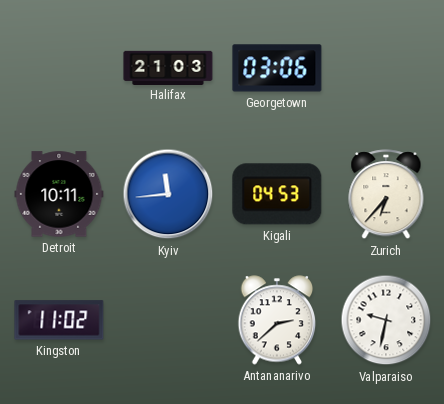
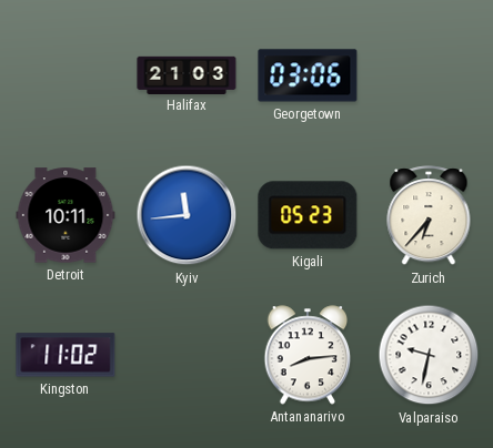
Kigali: 04:53 -> 05:23 (308, 215)
Antananarivo: 2:38 -> 8:14 (308, 355)
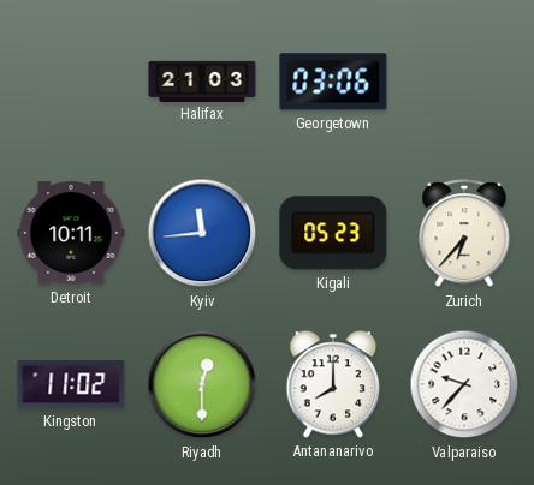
Riyadh: none -> 12:30 (202, 384)
Antananarivo: 8:14 -> 8:00 (333, 384)
Valparaiso: 9:32 -> 9:37 (464, 384)
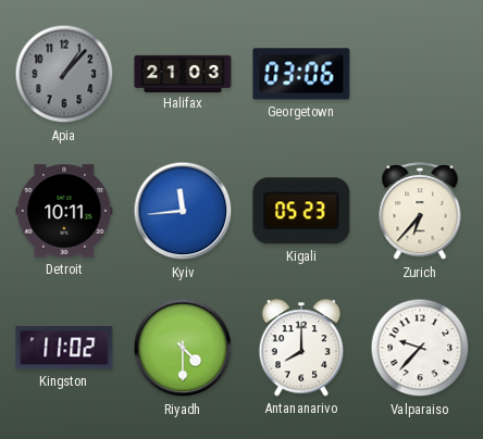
Apia: none -> 1:07 (64, 74)
Riyadh: 12:30 -> 4:30 (183, 348)
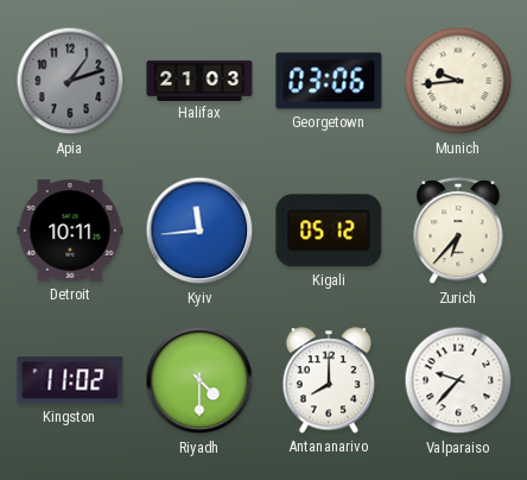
Apia: 1:07 -> 1:12 (70, 81)
Munich: none -> 9:44 (458, 81)
Kigali: 05:23 -> 05:12 (329, 230)
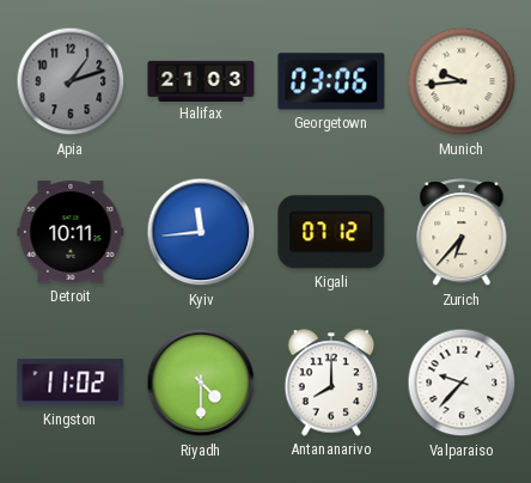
Kigali: 05:12 -> 07:12 (331, 232)
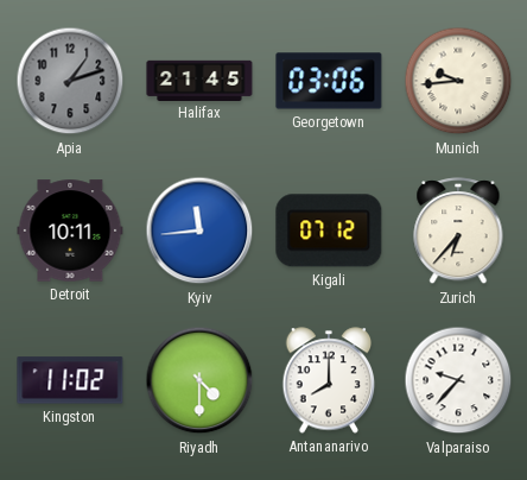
Halifax: 21:03 -> 21:45 (199, 80)
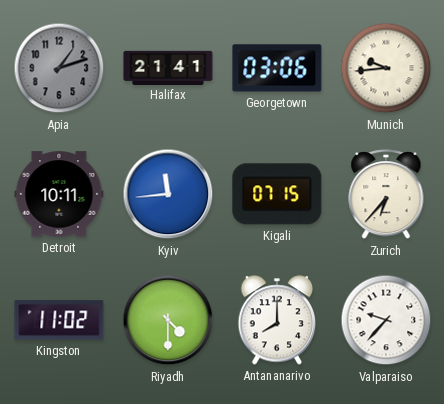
Halifax: 21:45 -> 21:41 (168, 67)
Kigali: 07:12 -> 07:15 (277, 194)
